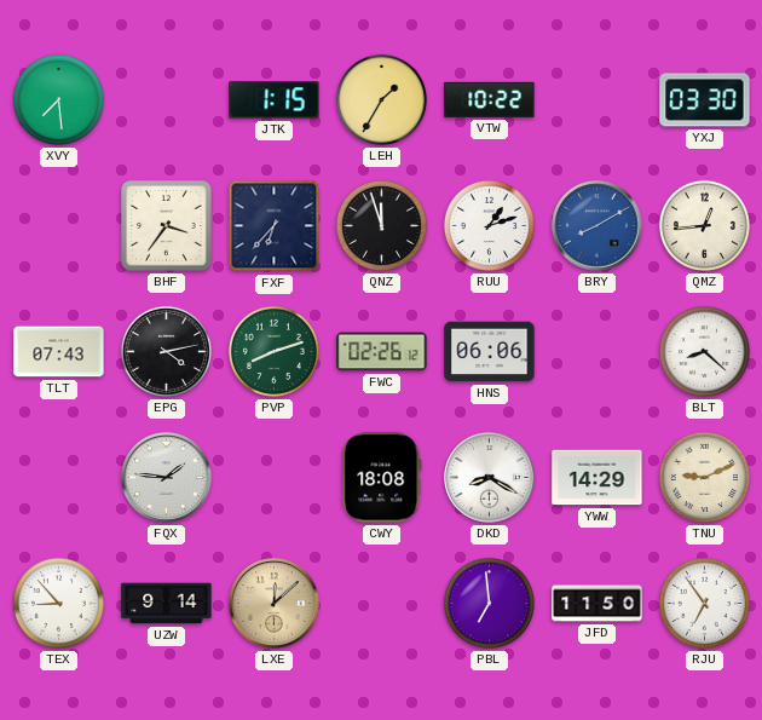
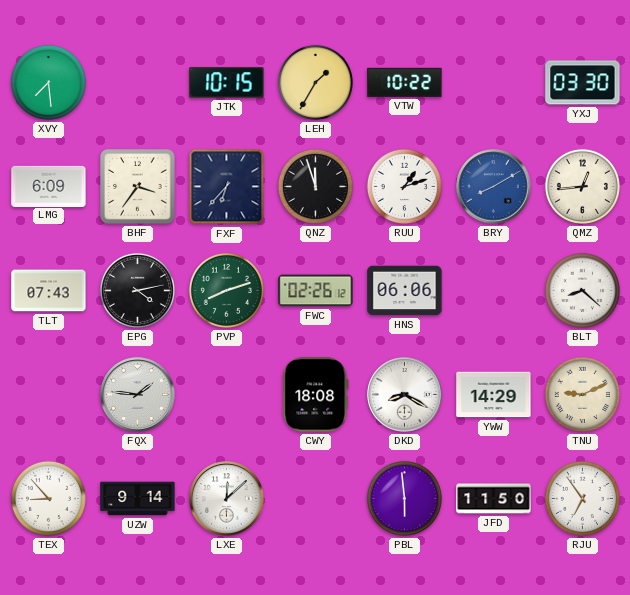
JTK: 1:15 -> 10:15 (227, 83)
LMG: none -> 6:09 (49, 186)
LXE dial: champagne -> white (227, 499)
PBL: 6:59 -> 5:59 (404, 498)
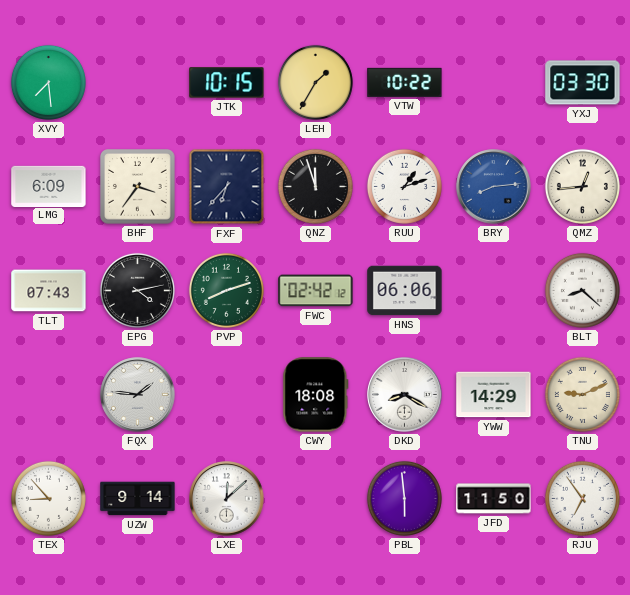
BRY: 8:10 -> 8:14 (494, 187)
FWC: 02:26 -> 02:42 (316, 291)
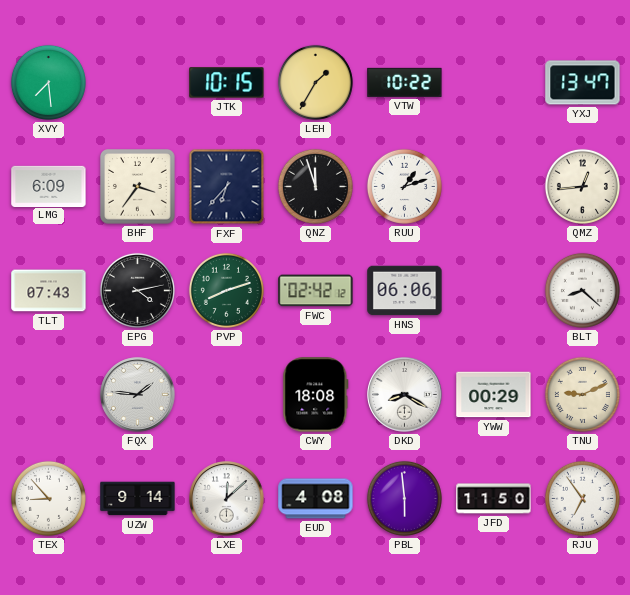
YXJ: 03:30 -> 13:47 (583, 83)
BRY: 8:14 -> none (494, 187)
YWW: 14:29 -> 00:29 (494, 395)
EUD: none -> 4:08 (316, 499)
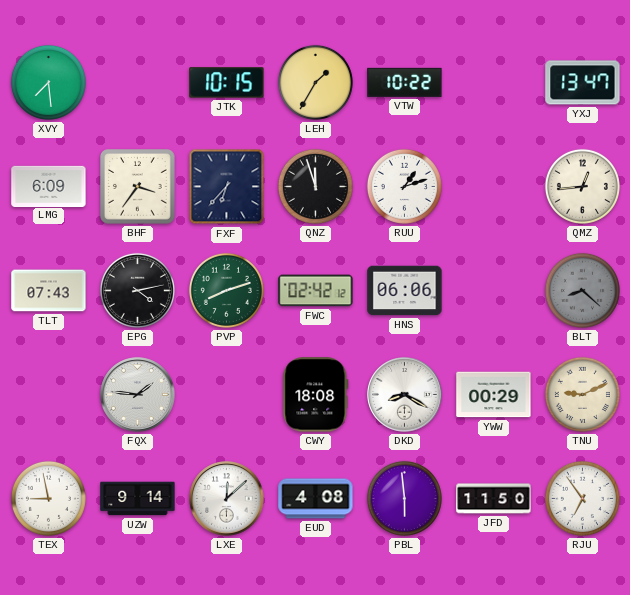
BLT dial: white -> grey (582, 290)
TEX: 8:53 -> 8:58 (48, 498)
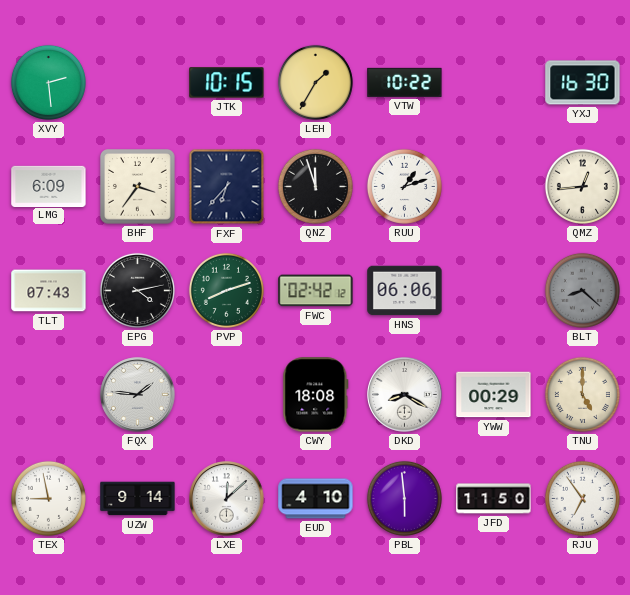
XVY: 7:29 -> 2:29 (48, 82)
YXJ: 13:47 -> 16:30 (583, 83)
TNU: 9:11 -> 5:00 (582, 394)
EUD: 4:08 -> 4:10 (316, 499)
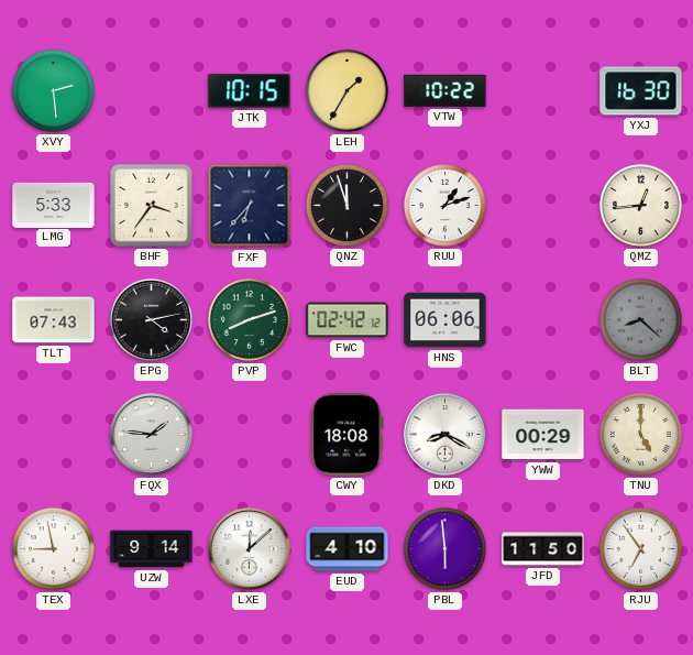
LMG: 6:09 -> 5:33 (54, 205)
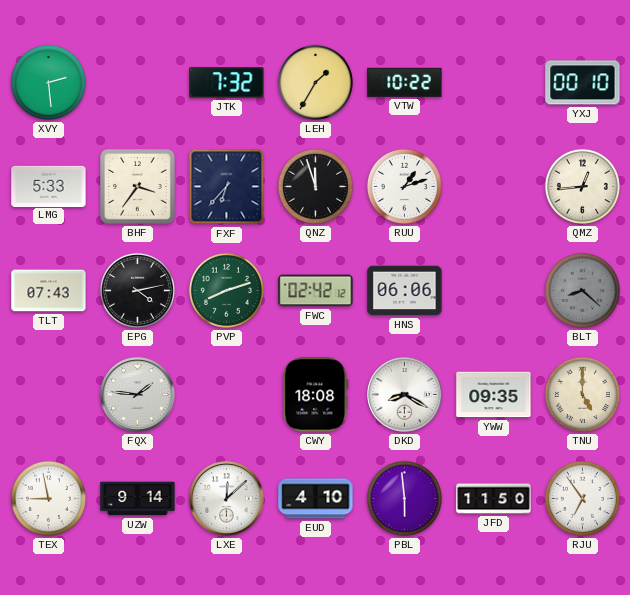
JTK: 10:15 -> 7:32 (227, 83)
YXJ: 16:30 -> 00:10 (583, 83)
YWW: 00:29 -> 09:35 (494, 395)
